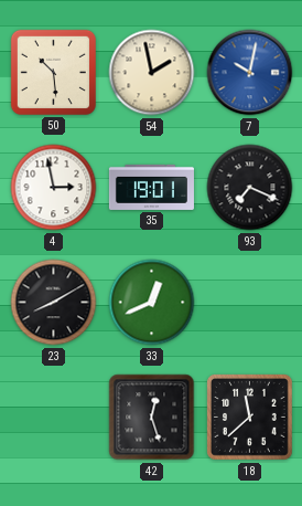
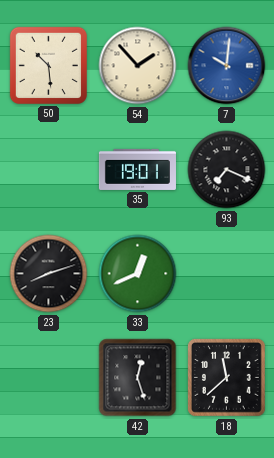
54: 1:58 -> 1:53 (138, 66)
7: 10:02 -> 10:01 (227, 66)
4: 2:58 -> none (54, 188)
23: 8:10 -> 8:12 (49, 274)
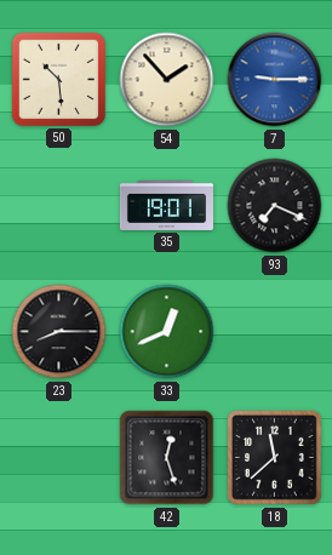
7: 10:01 -> 9:15 (275, 80)
23: 8:12 -> 8:15 (59, 332)
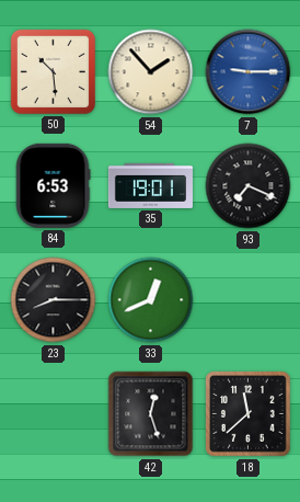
84: none -> 6:53 (53, 185)
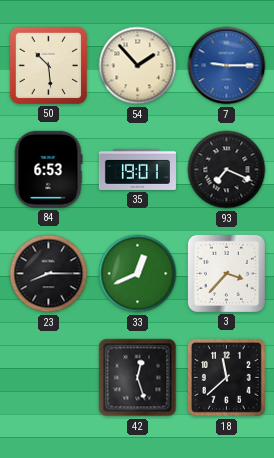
3: none -> 3:37 (226, 273)
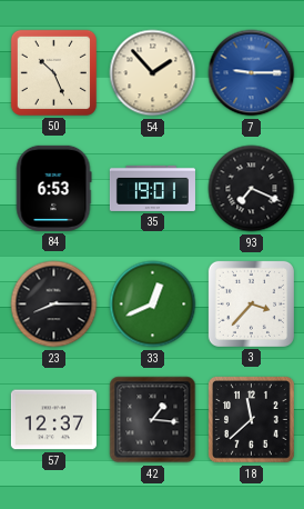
50: 10:29 -> 10:26 (53, 72)
57: none -> 12:37 (53, 420)
42: 12:27 -> 1:16 (153, 420)
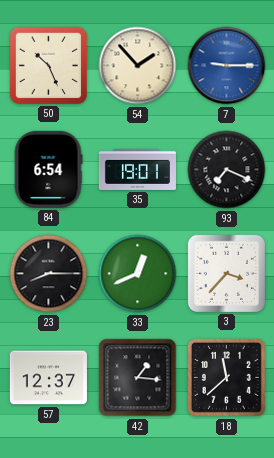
84: 6:53 -> 6:54 (48, 169)
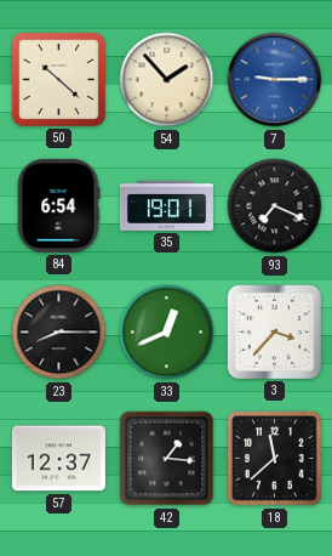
50: 10:26 -> 10:22 (58, 79)
